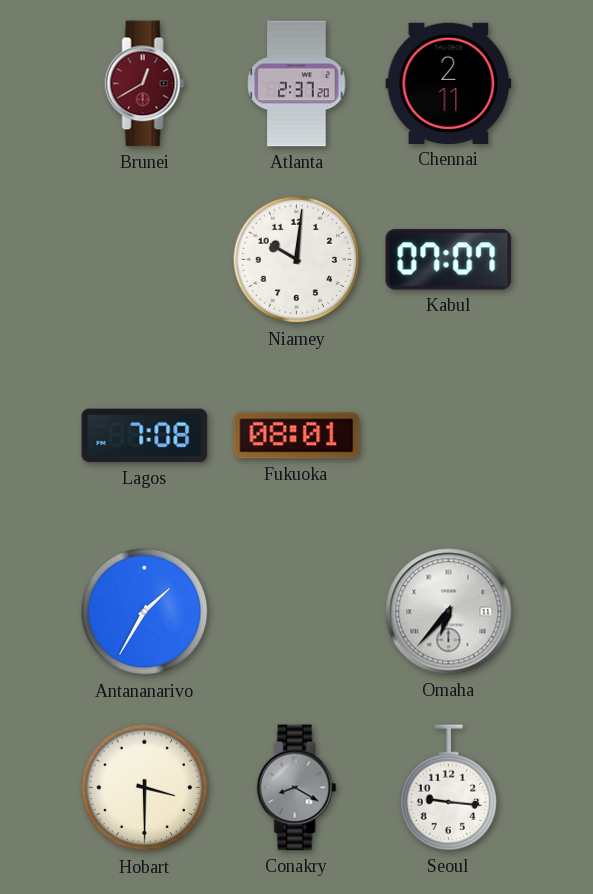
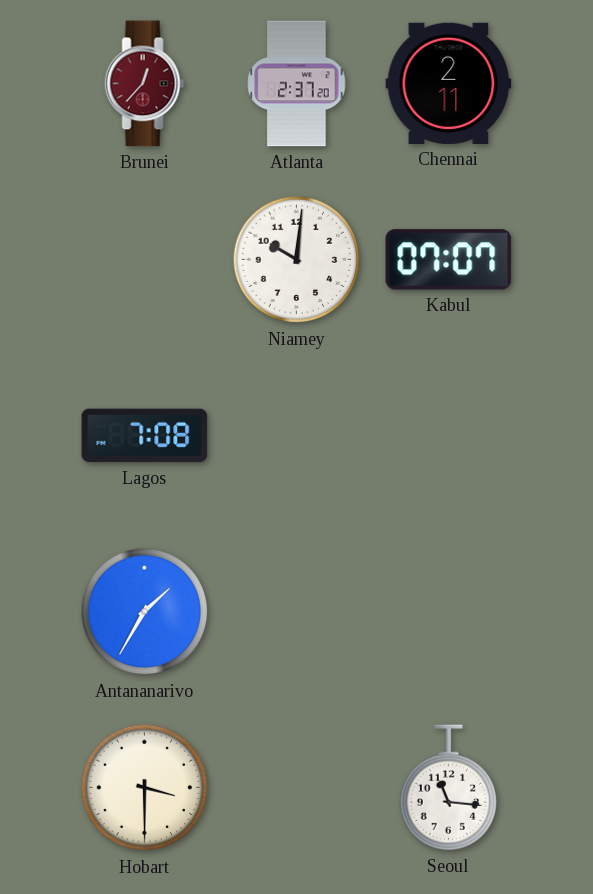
Brunei: 12:40 -> 12:37 (145, 84)
Fukuoka: 08:01 -> none (297, 436)
Omaha: 6:37 -> none (449, 612)
Conakry: 8:20 -> none (297, 788)
Seoul: 9:16 -> 11:16 (448, 788)
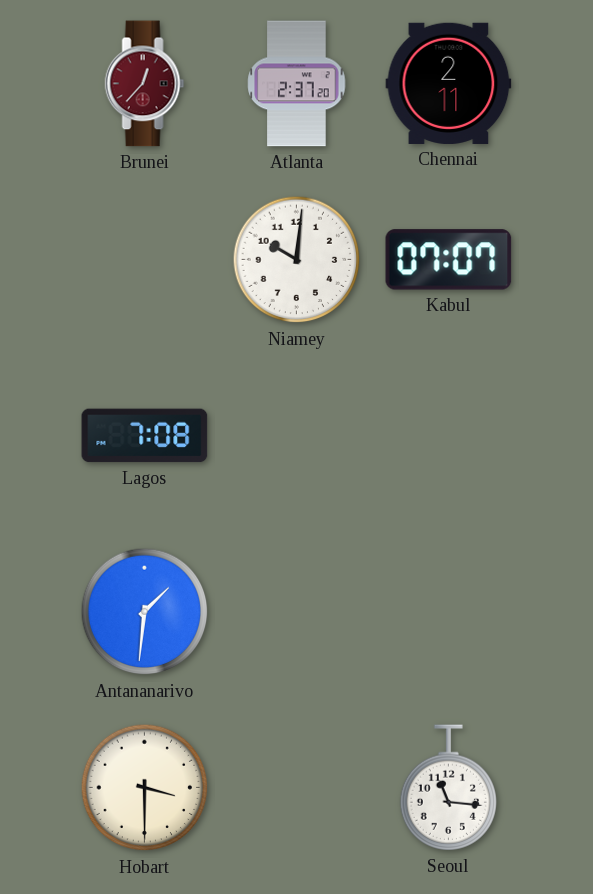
Antananarivo: 1:35 -> 1:31 (145, 612)
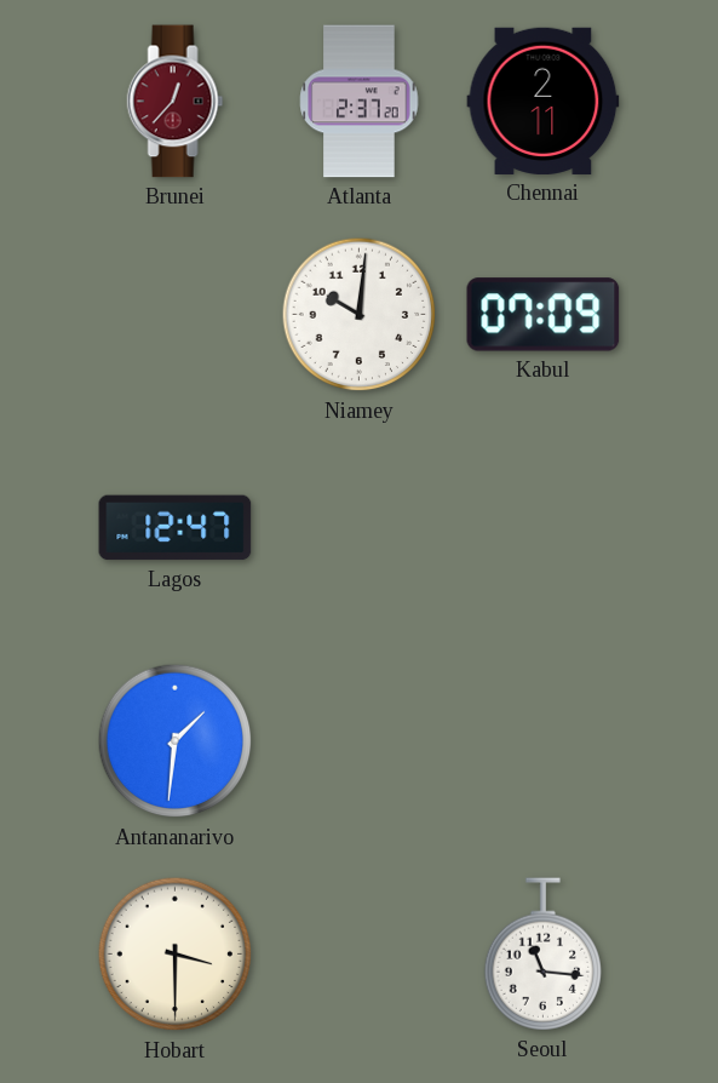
Kabul: 07:07 -> 07:09 (544, 315)
Lagos: 7:08 -> 12:47 (176, 528)
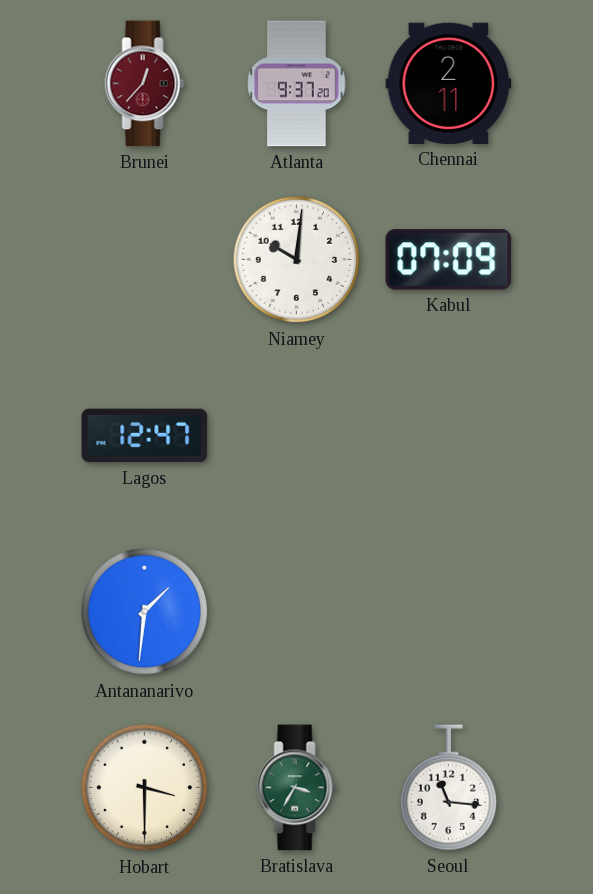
Atlanta: 2:37 -> 9:37 (297, 84)
Bratislava: none -> 3:35 (297, 788)
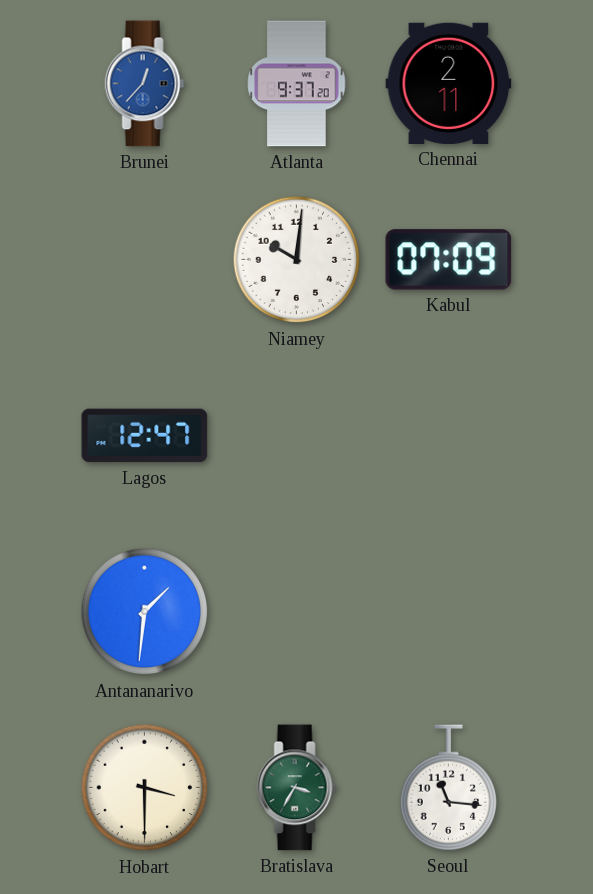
Brunei dial: burgundy -> blue (145, 84)
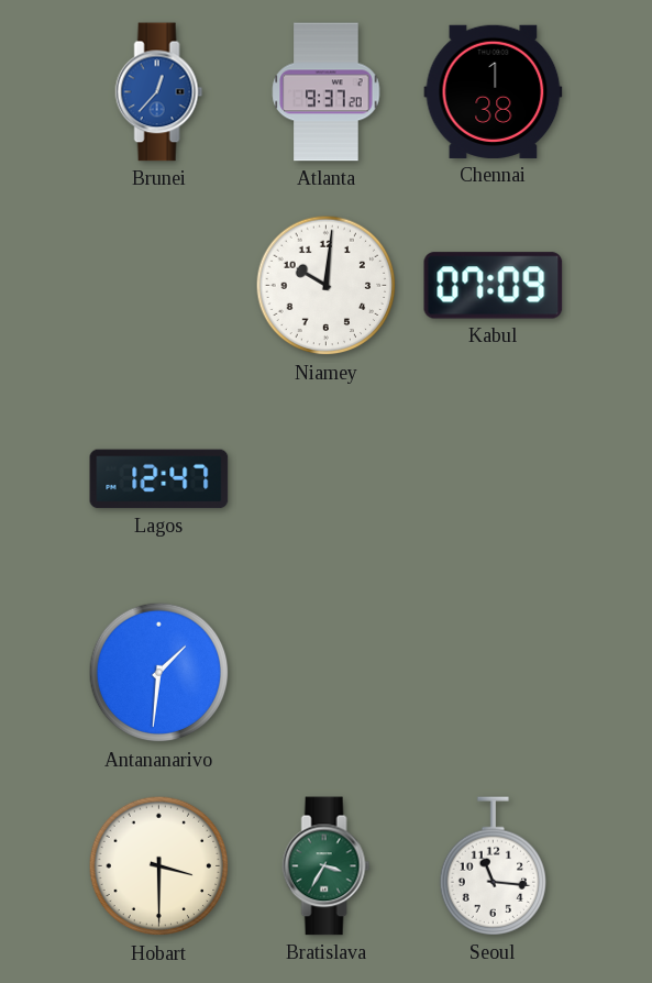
Chennai: 2:11 -> 1:38 (494, 91)
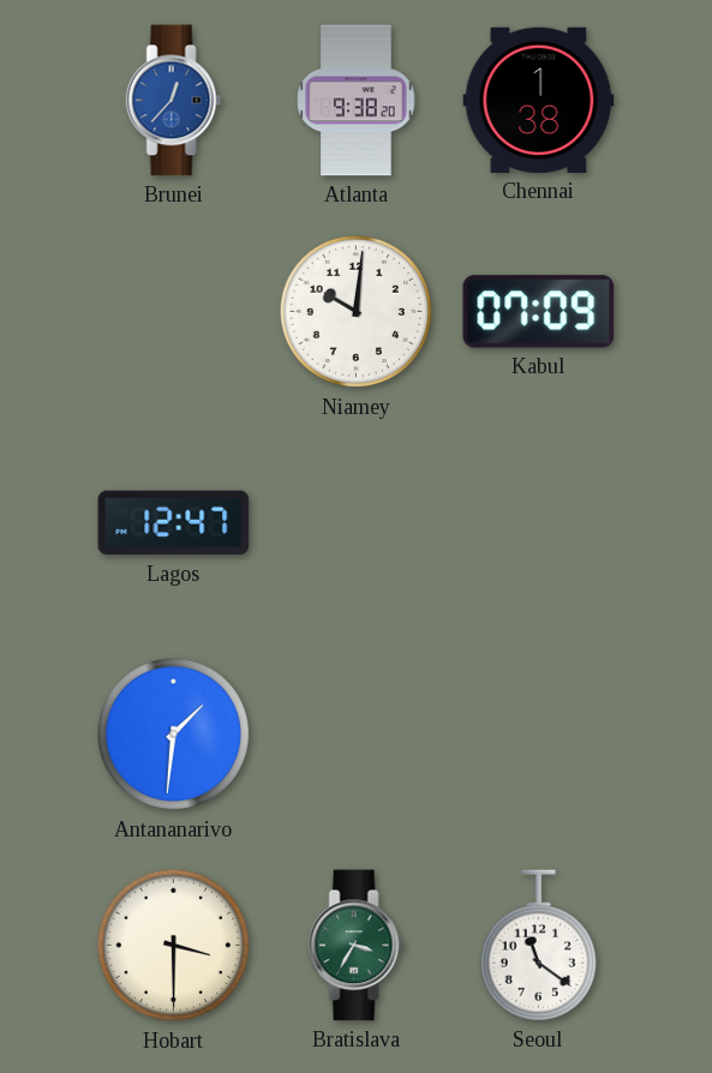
Atlanta: 9:37 -> 9:38 (357, 101)
Seoul: 11:16 -> 11:21 (538, 946)
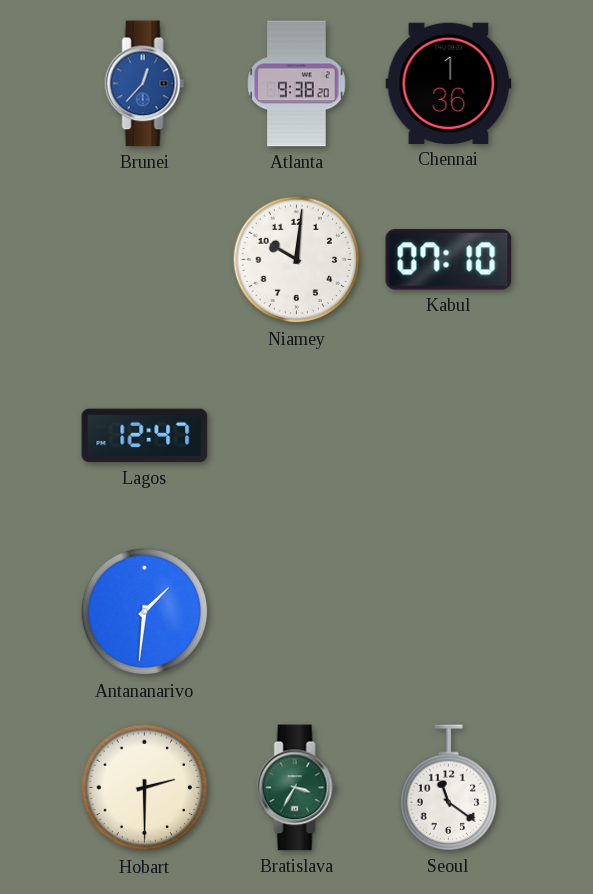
Chennai: 1:38 -> 1:36 (449, 83)
Kabul: 07:09 -> 07:10 (449, 260)
Hobart: 3:30 -> 2:30 (145, 788)
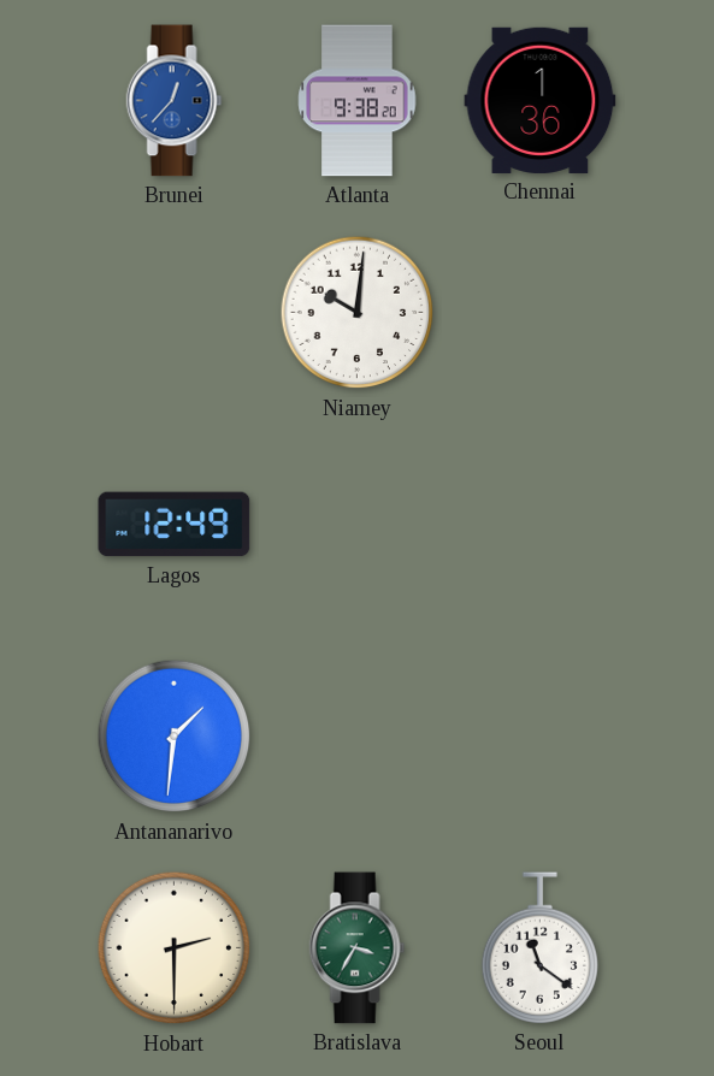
Kabul: 07:10 -> none (449, 260)
Lagos: 12:47 -> 12:49 (175, 525)
